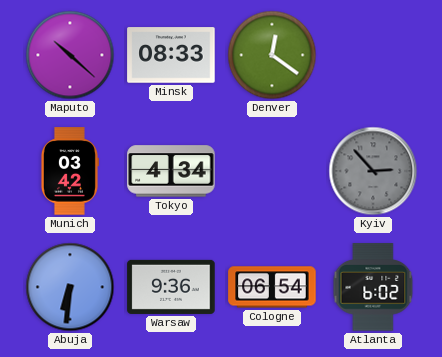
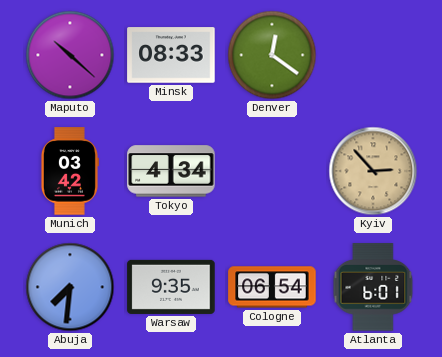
Kyiv dial: grey -> champagne (373, 171)
Abuja: 6:31 -> 7:31 (70, 287)
Warsaw: 9:36 -> 9:35 (171, 287)
Atlanta: 6:02 -> 6:01 (373, 287)
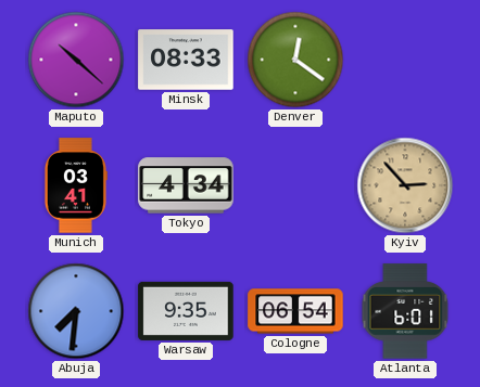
Munich: 03:42 -> 03:41 (75, 185)
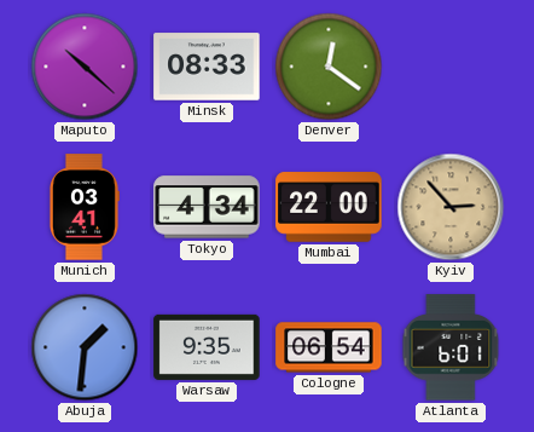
Mumbai: none -> 22:00 (329, 207)
Abuja: 7:31 -> 1:31 (85, 347)
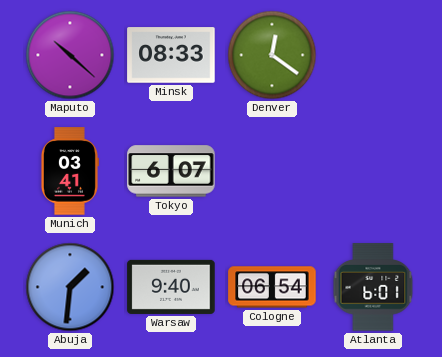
Tokyo: 4:34 -> 6:07 (171, 171)
Mumbai: 22:00 -> none (329, 207)
Kyiv: 2:53 -> none (451, 207)
Warsaw: 9:35 -> 9:40 (171, 287)
